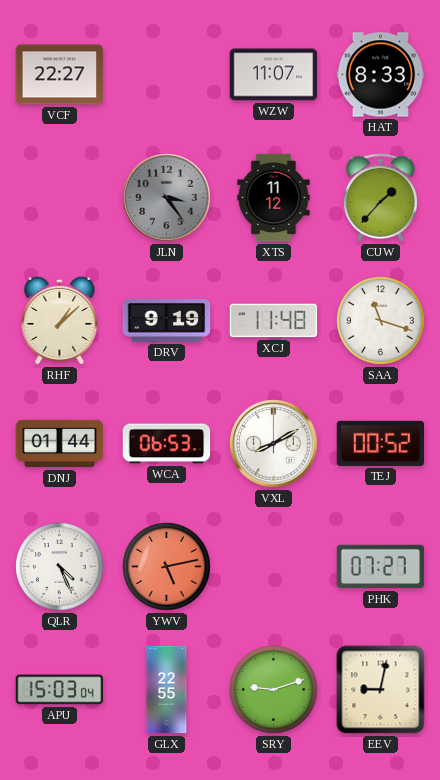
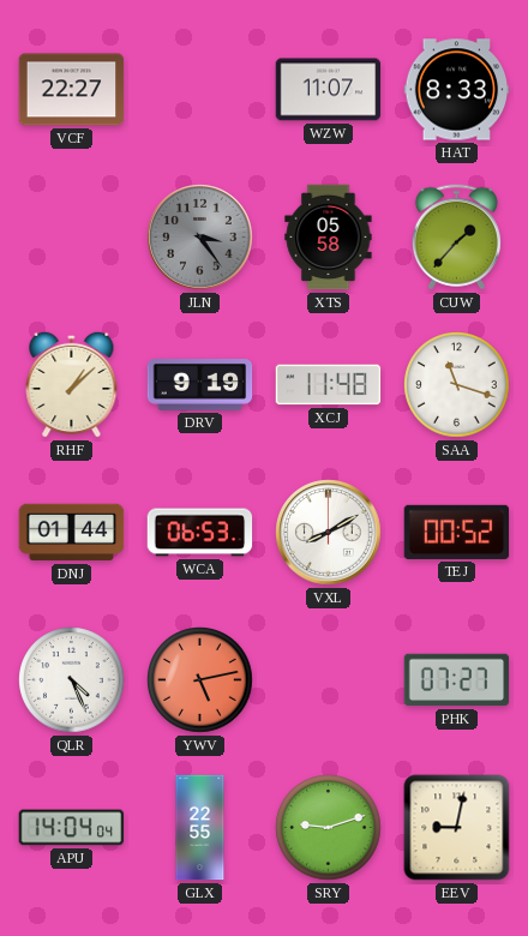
XTS: 11:12 -> 05:58 (329, 238)
APU: 15:03 -> 14:04 (72, 828)
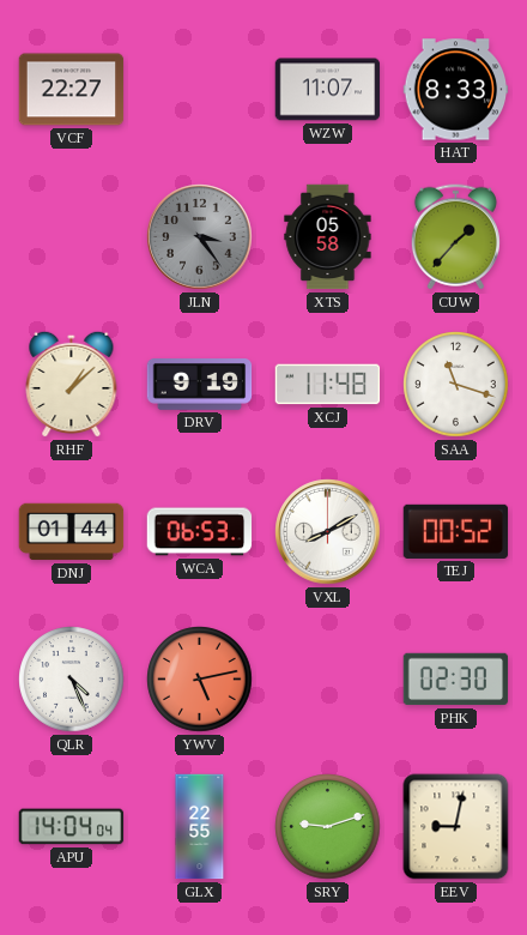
PHK: 07:27 -> 02:30 (456, 680)
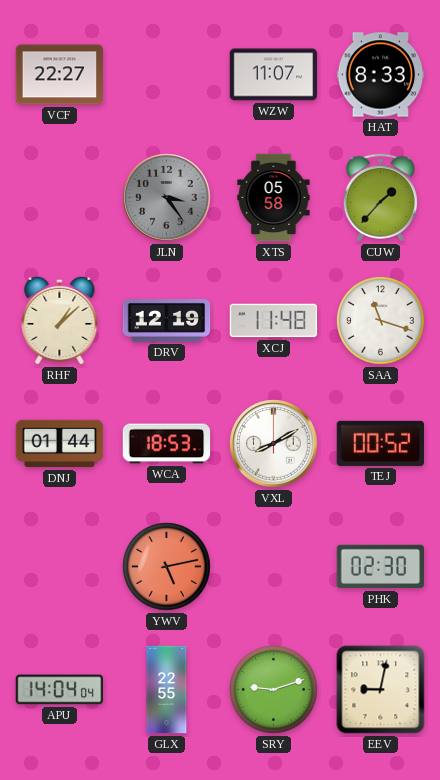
DRV: 9:19 -> 12:19 (167, 321)
WCA: 06:53 -> 18:53 (167, 444)
QLR: 4:26 -> none (72, 680)
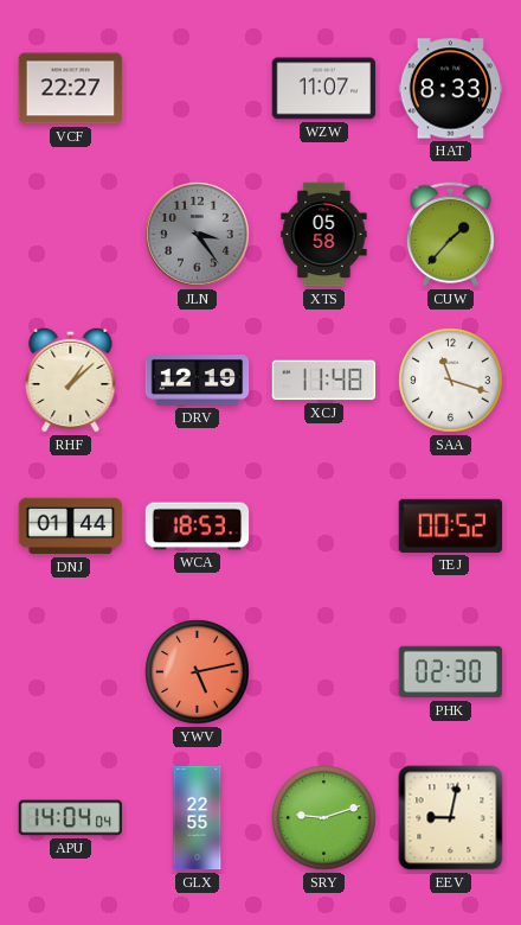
VXL: 8:10 -> none (274, 444)
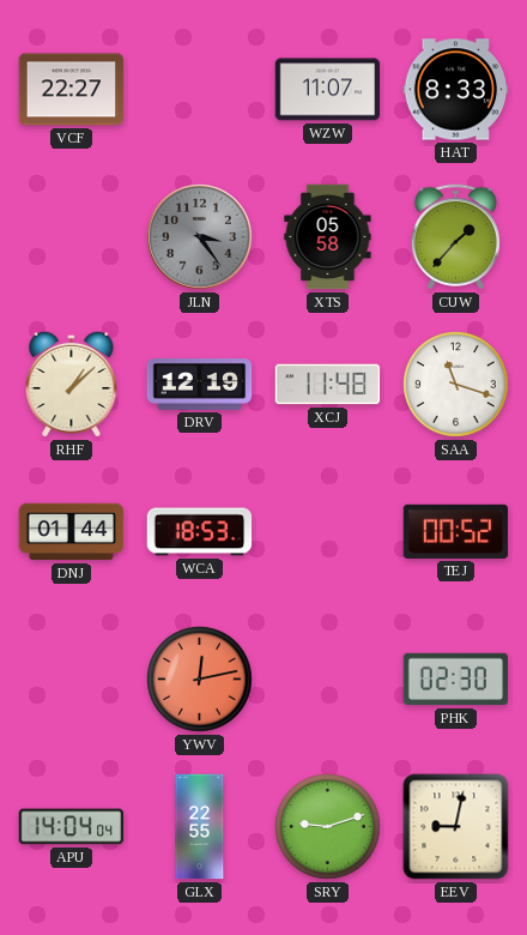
YWV: 5:13 -> 12:13 (200, 680)
